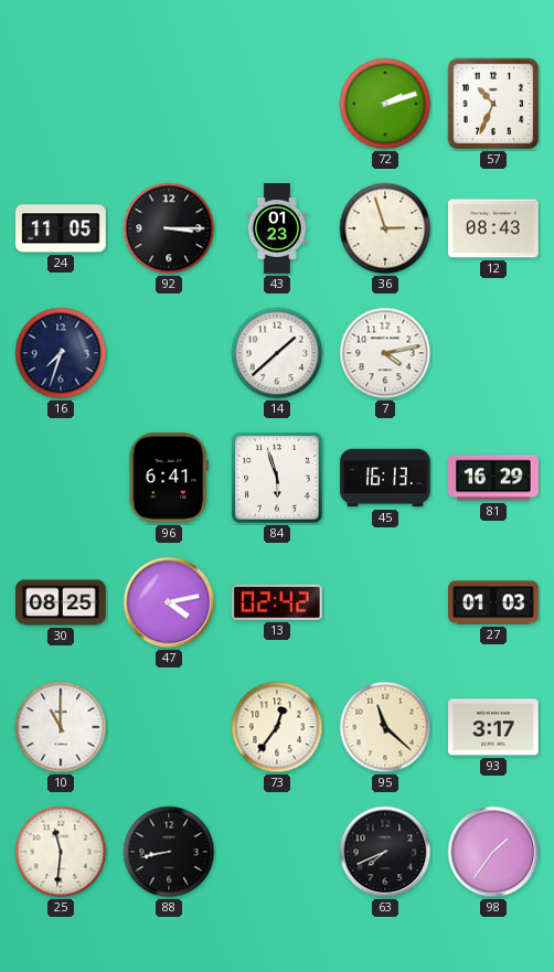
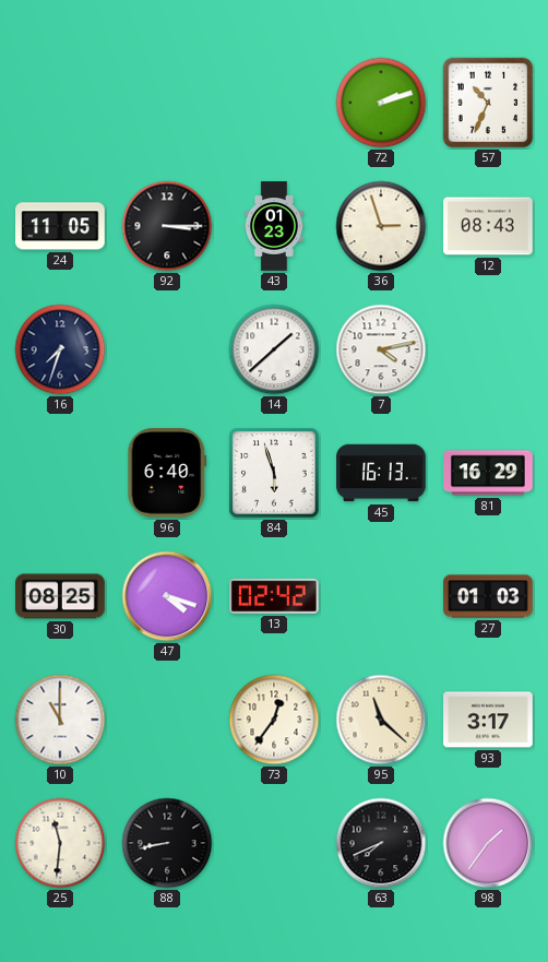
96: 6:41 -> 6:40 (167, 474)
47: 4:13 -> 4:18 (167, 596)
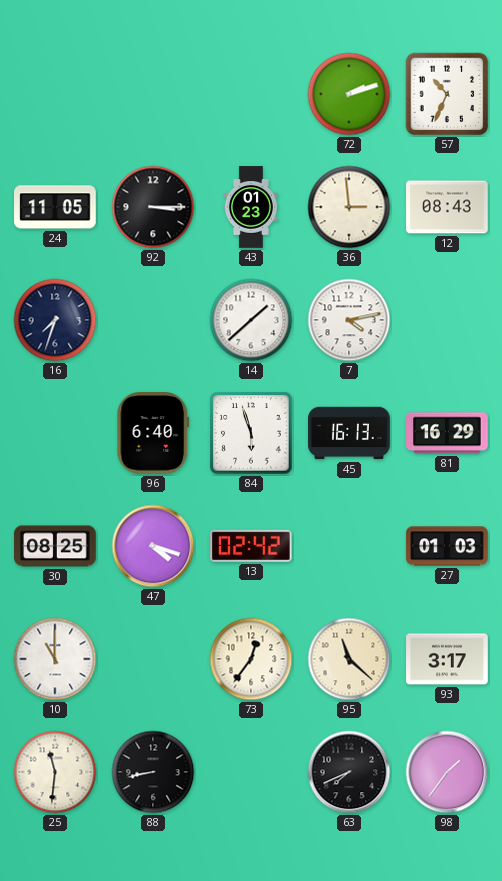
36: 2:57 -> 2:59 (349, 207)
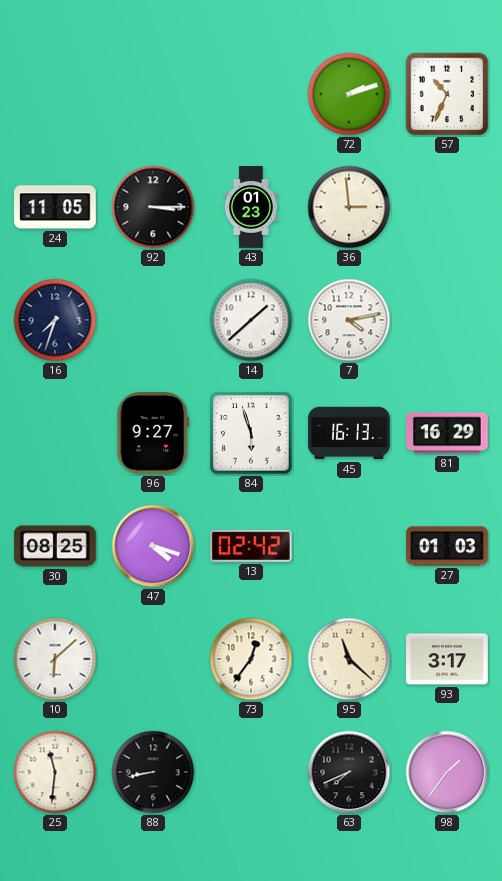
12: 08:43 -> none (447, 207)
96: 6:40 -> 9:27 (153, 434)
10: 11:00 -> 6:08 (55, 659)
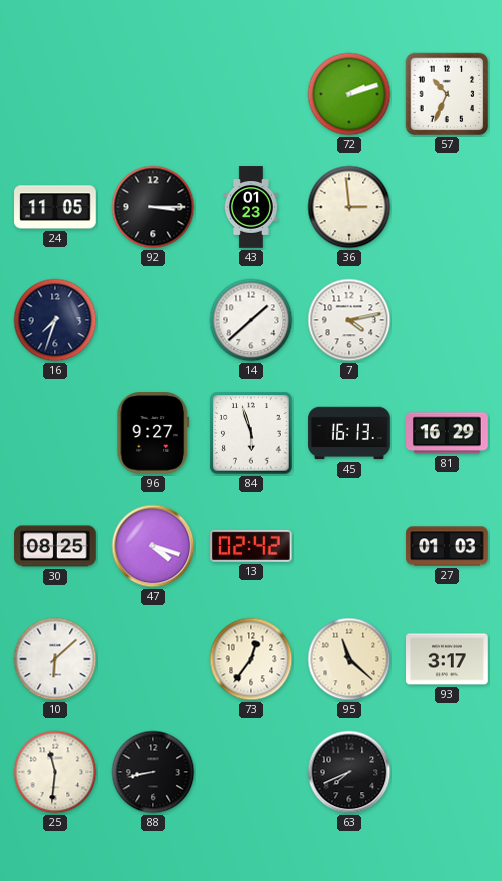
98: 1:36 -> none (447, 772)
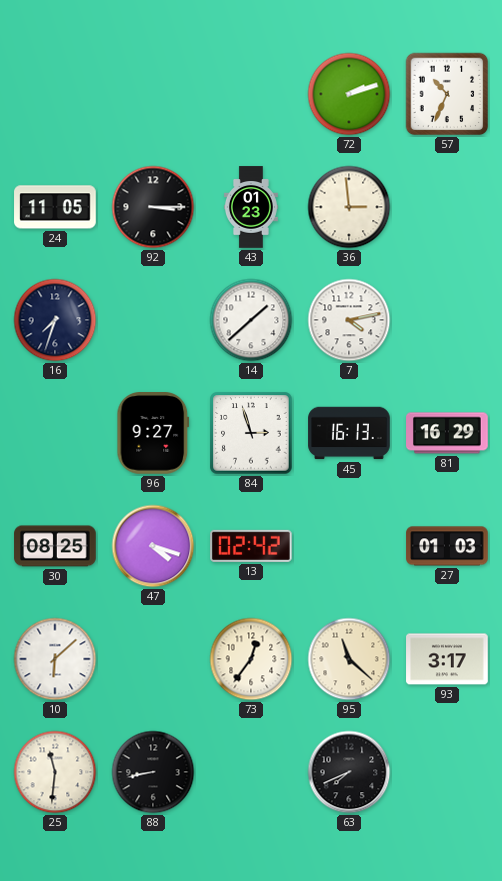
84: 5:57 -> 2:57 (251, 433)
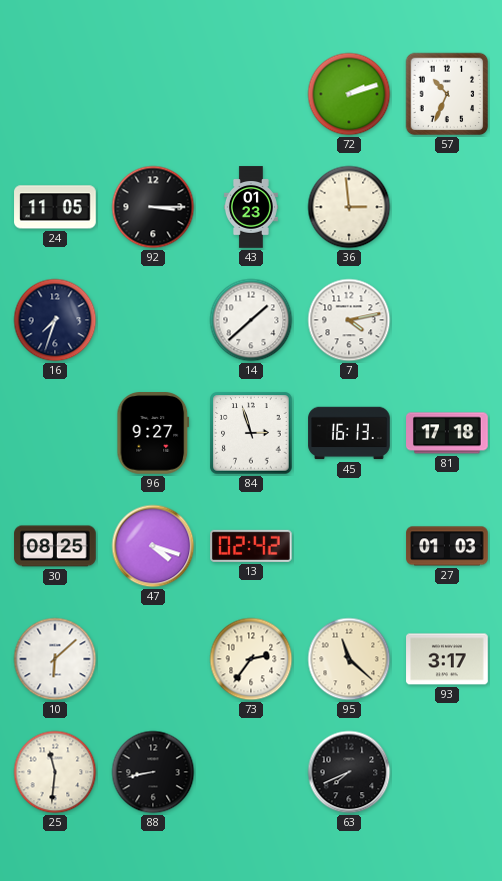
81: 16:29 -> 17:18 (447, 433)
73: 12:36 -> 2:36 (251, 659)
